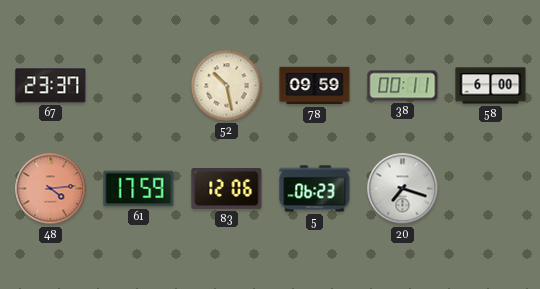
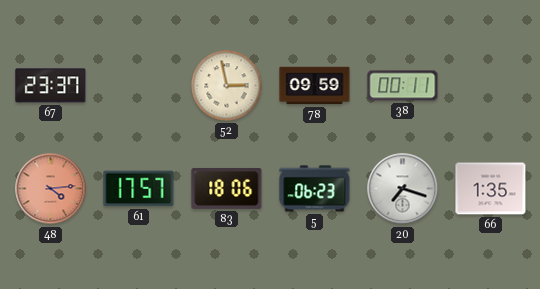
52: 10:28 -> 2:58 (227, 86)
58: 6:00 -> none (491, 86)
61: 17:59 -> 17:57 (139, 189)
83: 12:06 -> 18:06 (227, 188)
66: none -> 1:35 (491, 189)
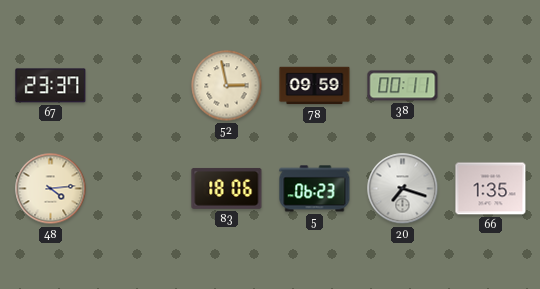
48 dial: salmon -> cream (51, 189)
61: 17:57 -> none (139, 189)
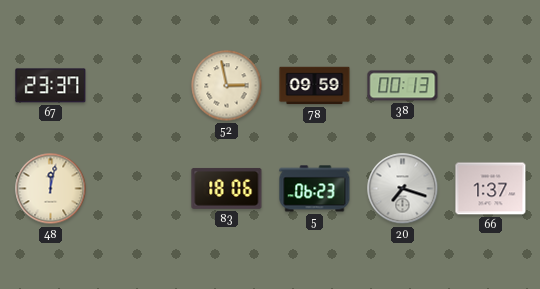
38: 00:11 -> 00:13 (403, 86)
48: 4:14 -> 12:02 (51, 189)
66: 1:35 -> 1:37 (491, 189)
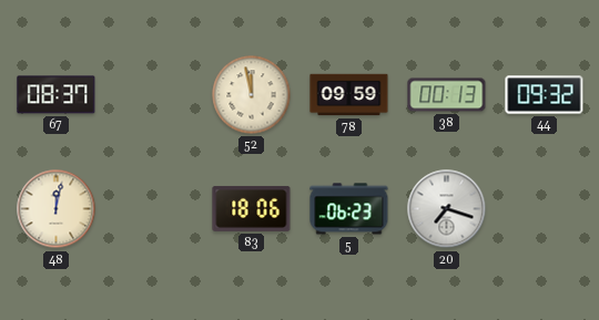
67: 23:37 -> 08:37 (57, 95)
52: 2:58 -> 11:58 (252, 95)
44: none -> 09:32 (545, 95)
66: 1:37 -> none (491, 189)
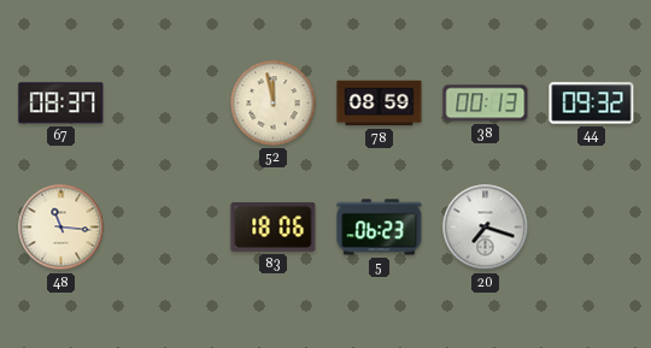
78: 09:59 -> 08:59 (380, 104)
48: 12:02 -> 11:16 (61, 228)
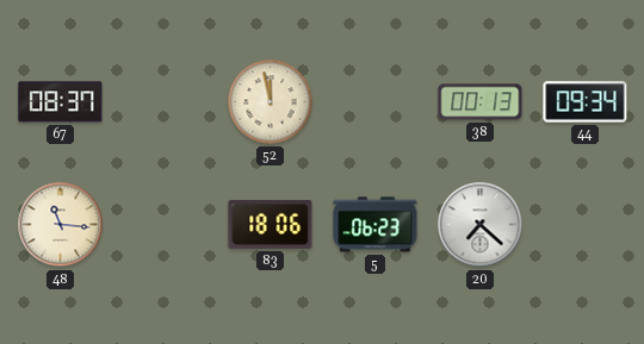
78: 08:59 -> none (380, 104)
44: 09:32 -> 09:34 (586, 102)
20: 7:18 -> 7:22 (481, 225)
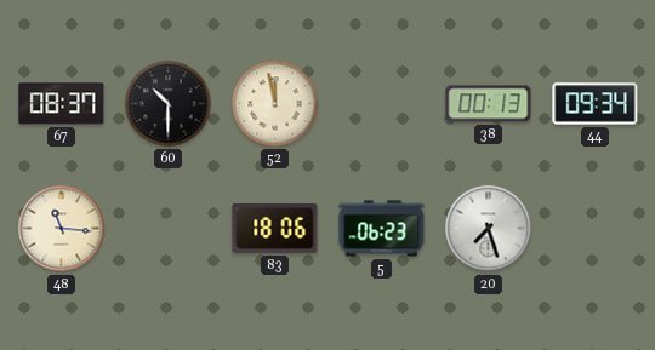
60: none -> 10:30 (169, 104)
20: 7:22 -> 7:27 (489, 229)
